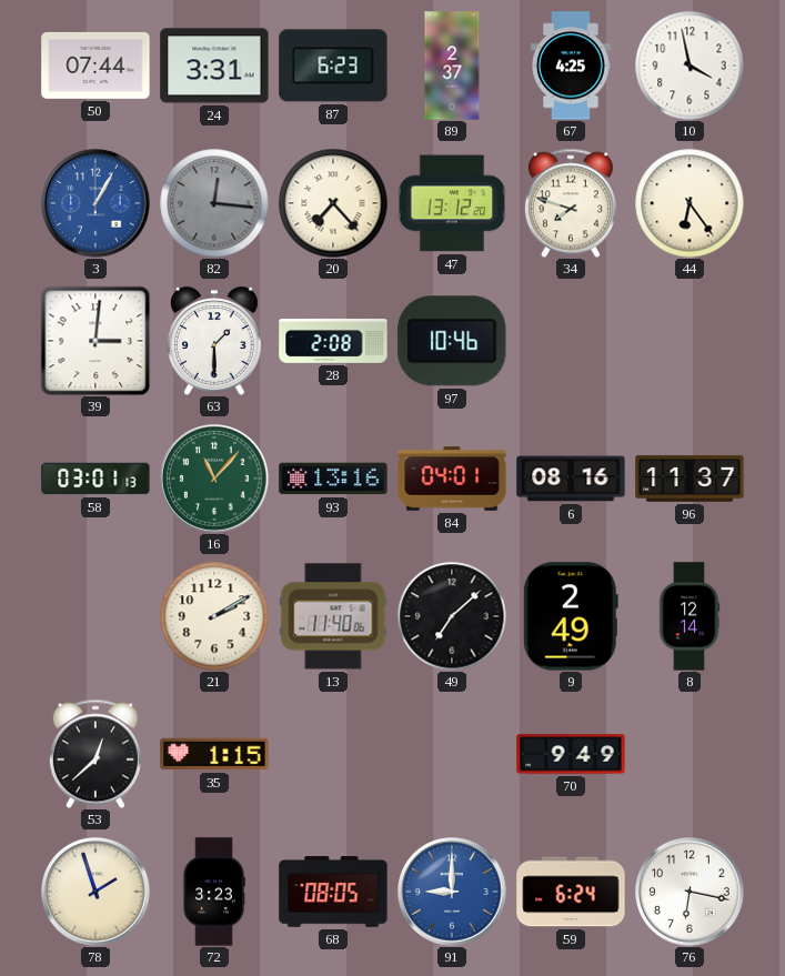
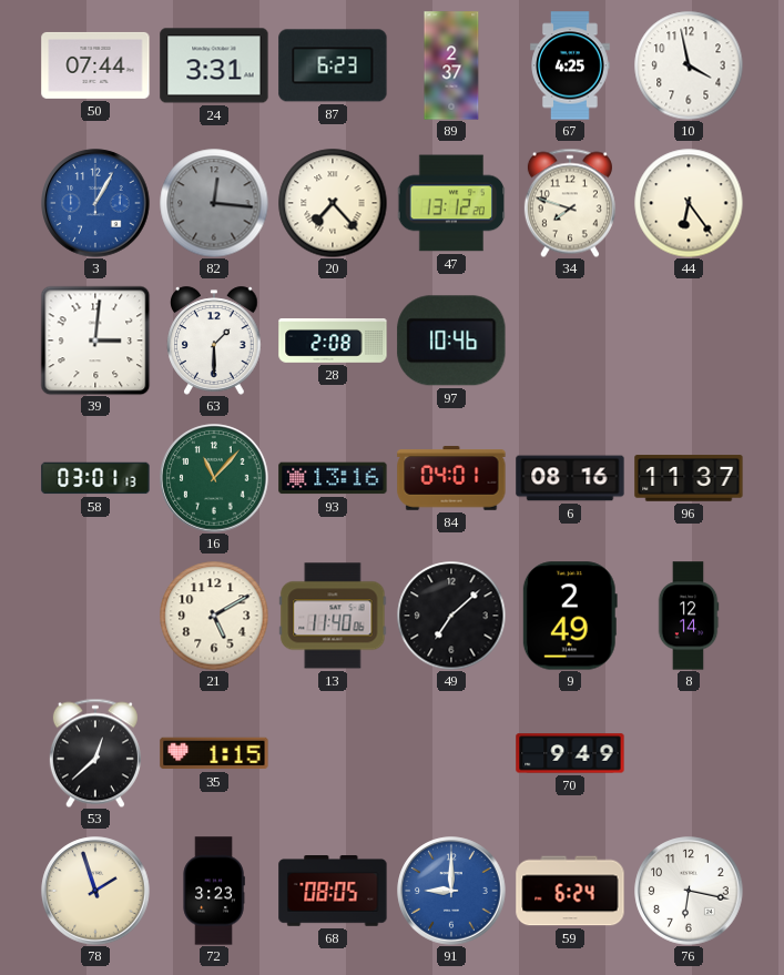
21: 2:10 -> 5:10 (214, 616)
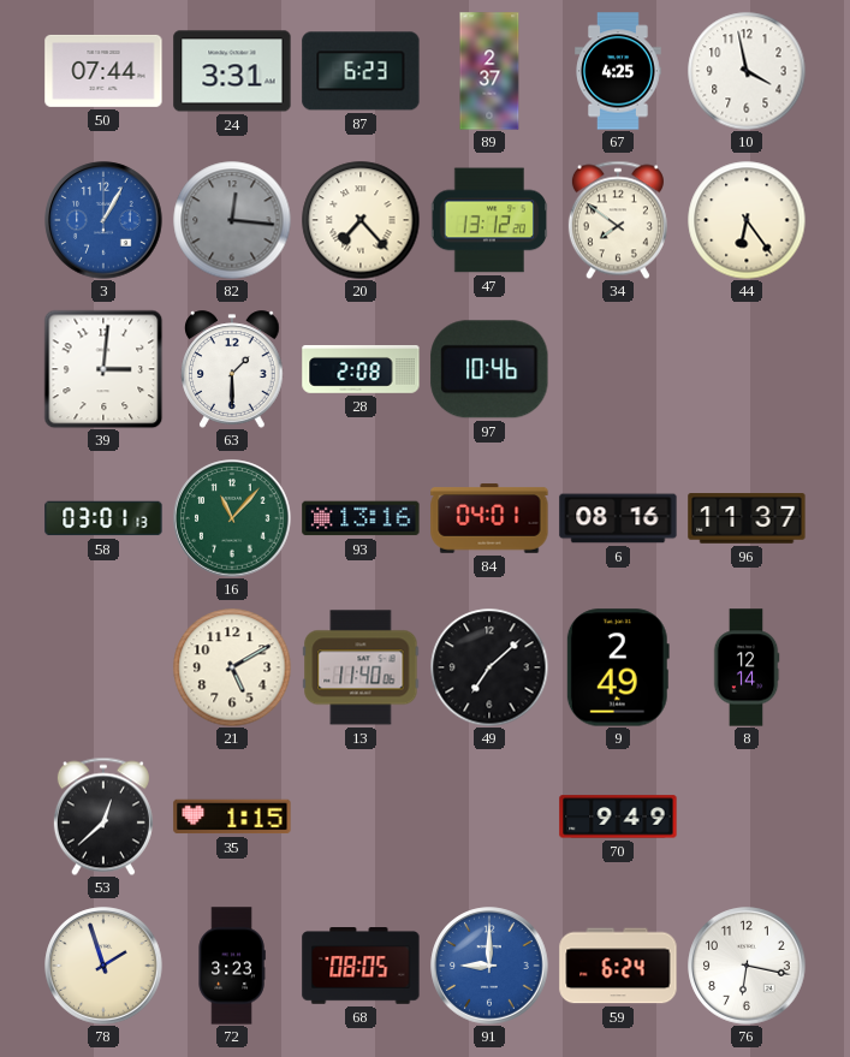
34: 7:48 -> 7:51 (618, 220)
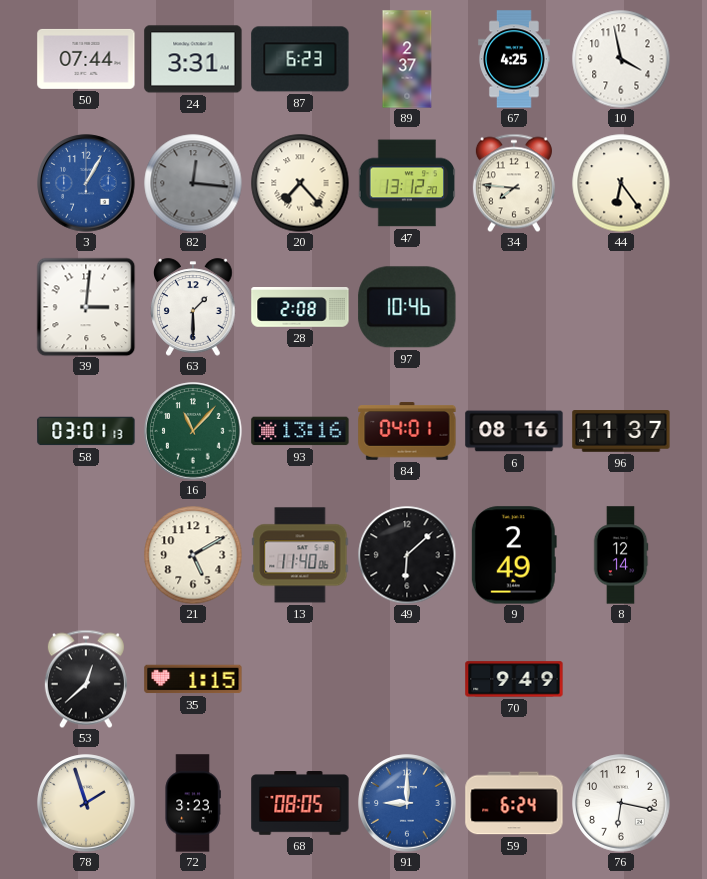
34: 7:51 -> 7:46 (514, 183)
49: 7:08 -> 6:08 (407, 555)
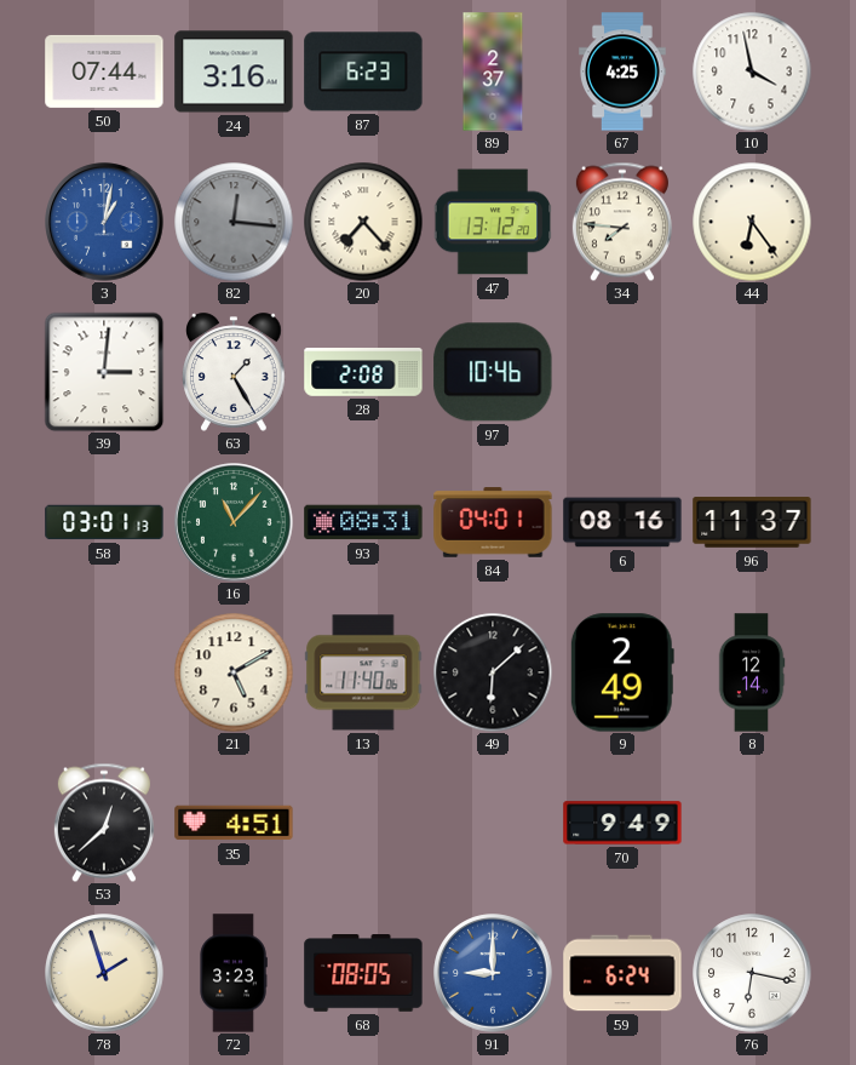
24: 3:31 -> 3:16 (234, 71)
3: 1:05 -> 1:02 (104, 222)
63: 1:30 -> 1:25 (234, 372)
93: 13:16 -> 08:31 (363, 522)
35: 1:15 -> 4:51 (234, 823)
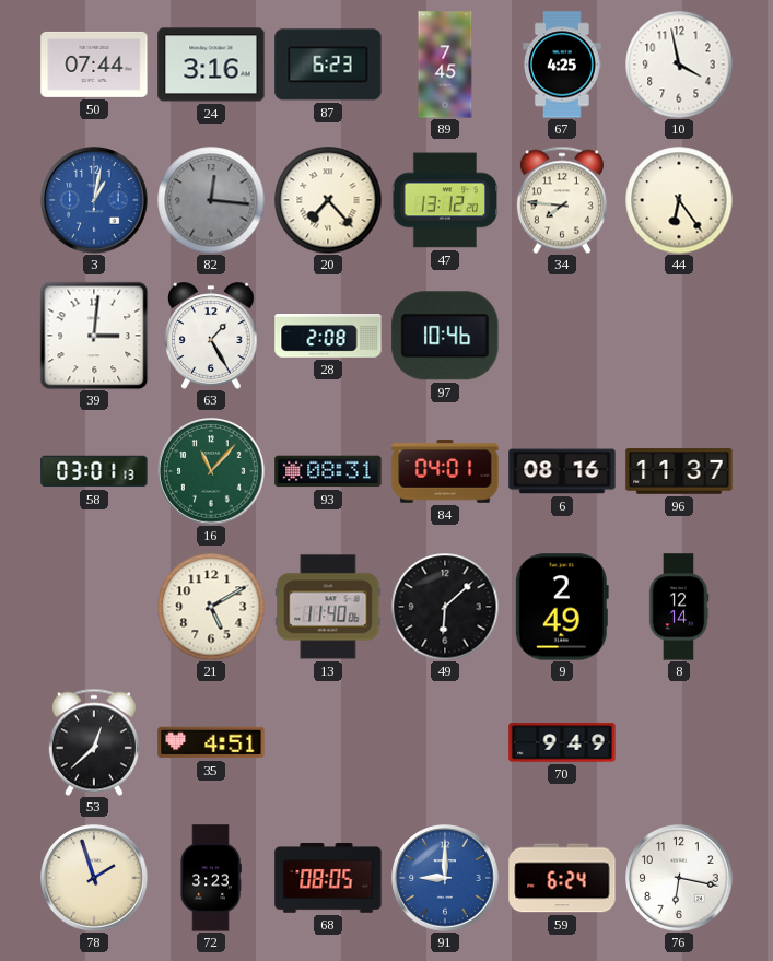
89: 2:37 -> 7:45 (445, 65)
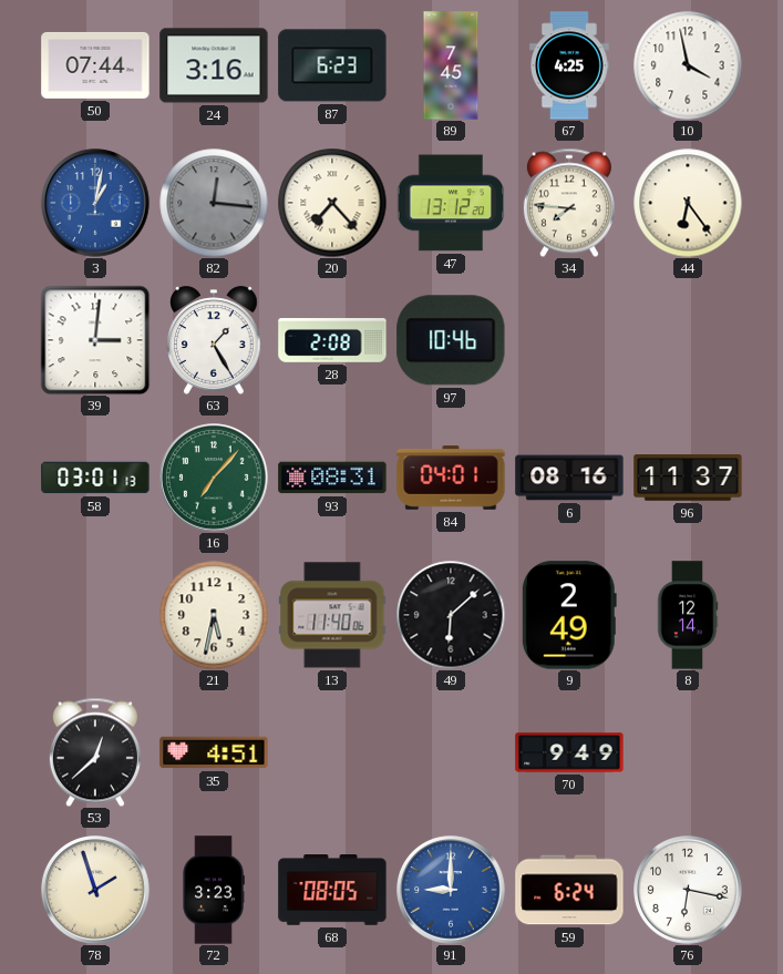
16: 11:07 -> 7:07 (214, 478)
21: 5:10 -> 5:32 (214, 615)
